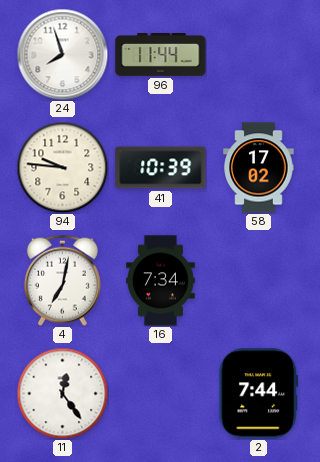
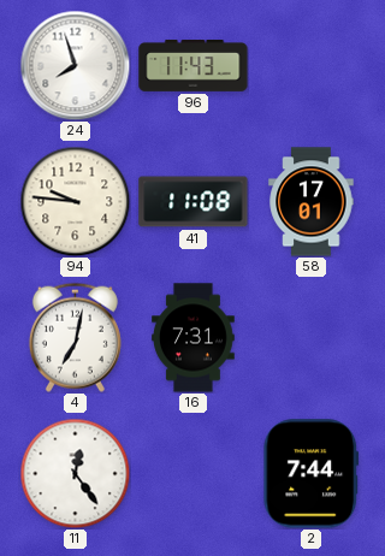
96: 11:44 -> 11:43 (194, 66)
41: 10:39 -> 11:08 (194, 202)
58: 17:02 -> 17:01 (312, 202)
16: 7:34 -> 7:31 (194, 338)
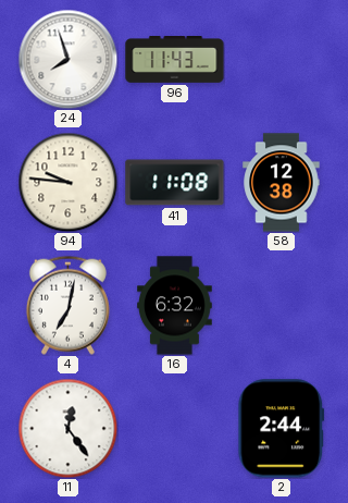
58: 17:01 -> 12:38 (282, 183)
16: 7:31 -> 6:32 (175, 306)
2: 7:44 -> 2:44 (282, 429)
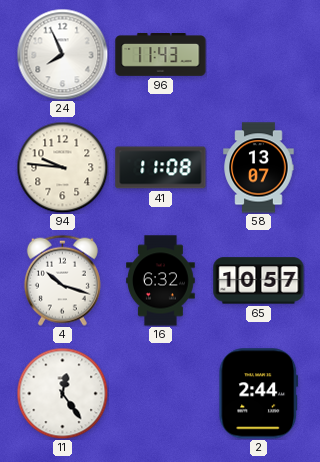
24: 7:57 -> 7:56 (62, 54)
58: 12:38 -> 13:07 (259, 168)
4: 7:02 -> 10:18 (62, 280)
65: none -> 10:57 (259, 281)
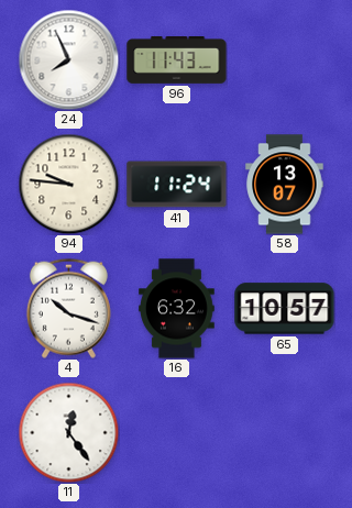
41: 11:08 -> 11:24 (177, 185)
2: 2:44 -> none (259, 394)
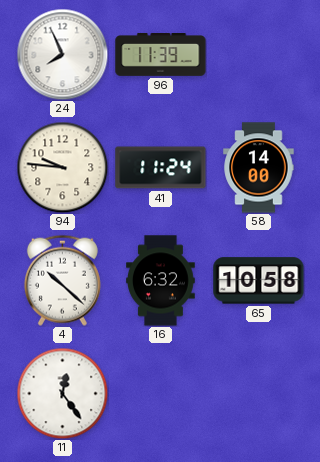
96: 11:43 -> 11:39 (161, 55)
58: 13:07 -> 14:00 (259, 168)
4: 10:18 -> 10:22 (62, 280)
65: 10:57 -> 10:58 (259, 281)
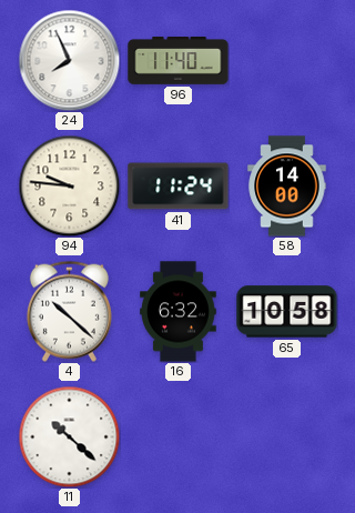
96: 11:39 -> 11:40 (179, 61)
11: 12:24 -> 10:22 (69, 436)
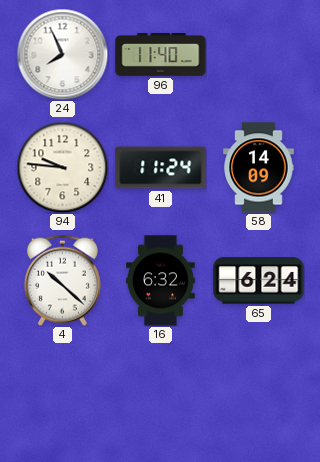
58: 14:00 -> 14:09 (259, 168)
65: 10:58 -> 6:24 (259, 281)
11: 10:22 -> none (69, 436)
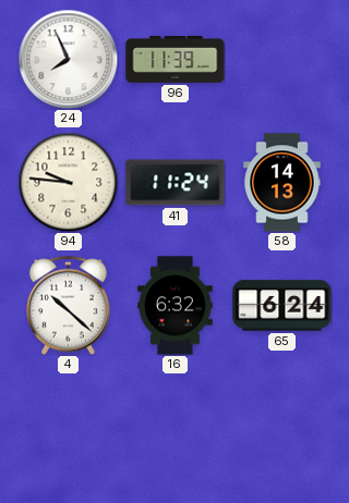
96: 11:40 -> 11:39 (176, 60)
58: 14:09 -> 14:13 (282, 183)
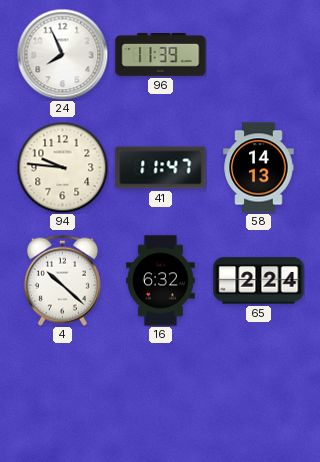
41: 11:24 -> 11:47 (161, 168)
65: 6:24 -> 2:24 (259, 281)
